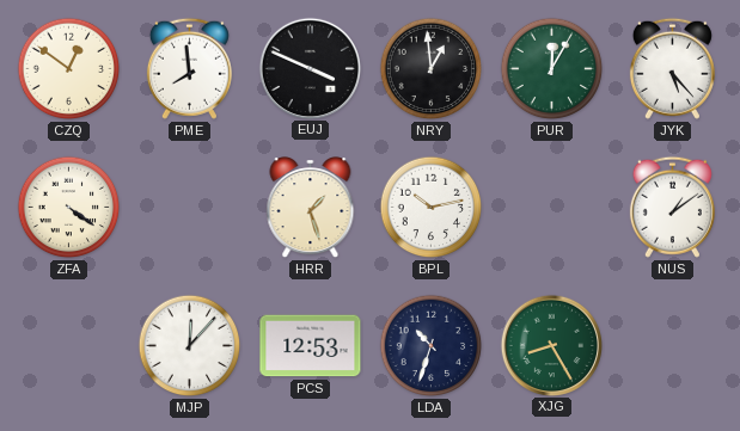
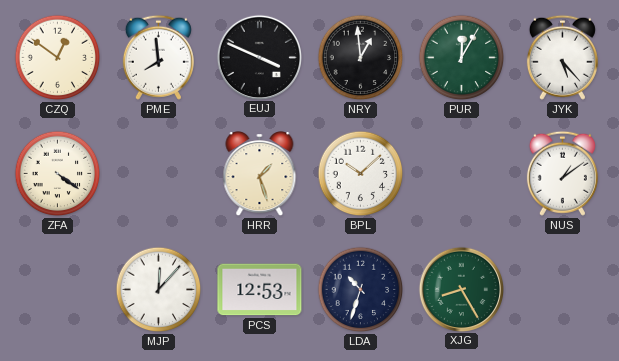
BPL: 10:13 -> 10:08 (361, 174)
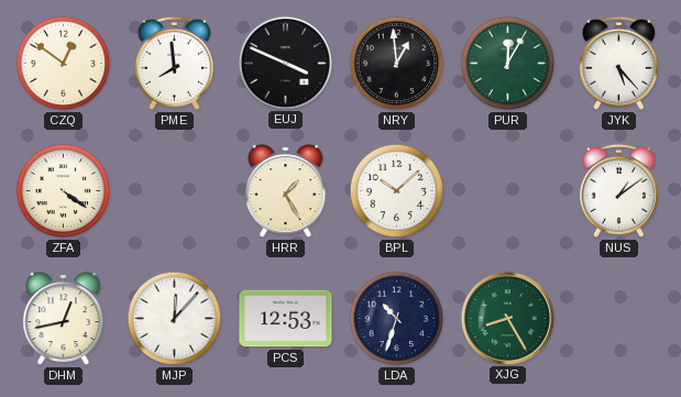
HRR: 1:27 -> 1:25 (286, 191)
DHM: none -> 12:43 (64, 319)
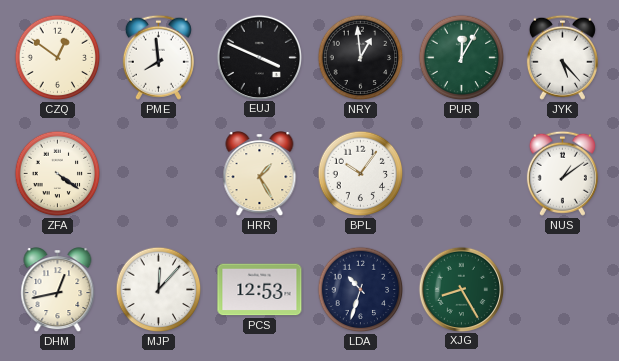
BPL: 10:08 -> 10:06 (361, 174)
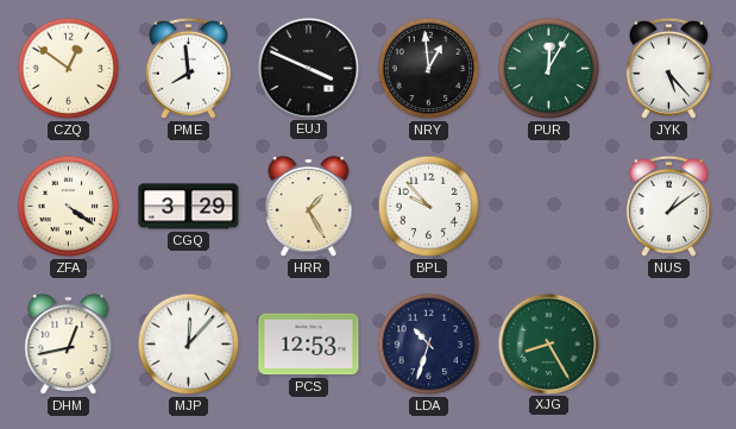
CGQ: none -> 3:29 (189, 207)
BPL: 10:06 -> 9:53 (429, 207)
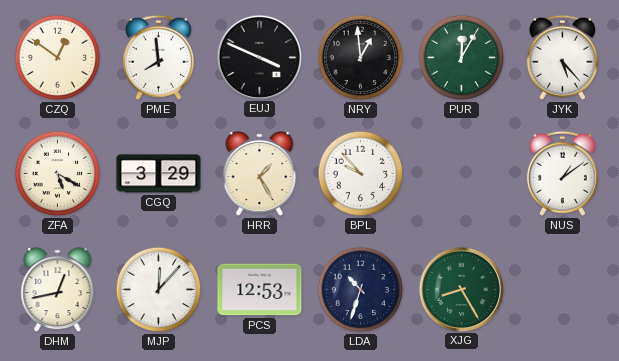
ZFA: 4:21 -> 5:20 (58, 174)
